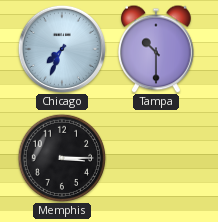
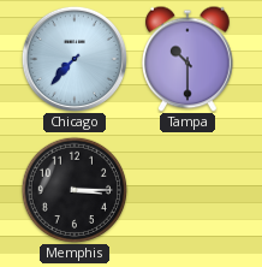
Chicago: 7:34 -> 7:37 (75, 59)
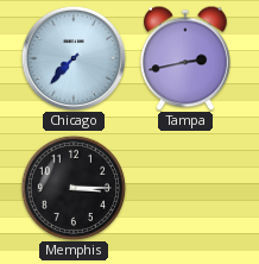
Tampa: 10:30 -> 2:43 (187, 58)
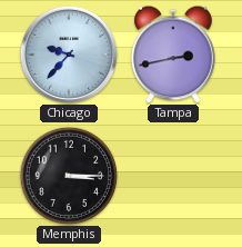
Chicago: 7:37 -> 9:37 (69, 55)
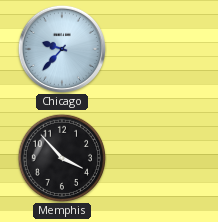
Tampa: 2:43 -> none (174, 55)
Memphis: 3:15 -> 3:53 (61, 157)
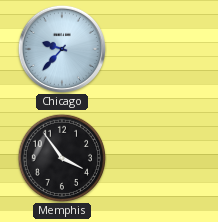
Memphis: 3:53 -> 3:54 (61, 157)
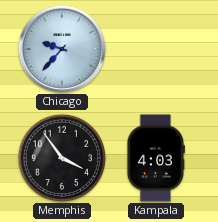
Kampala: none -> 4:03 (155, 158)
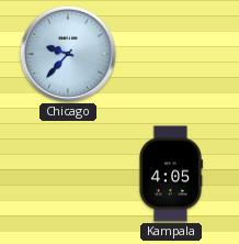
Memphis: 3:54 -> none (61, 157)
Kampala: 4:03 -> 4:05 (170, 174)
